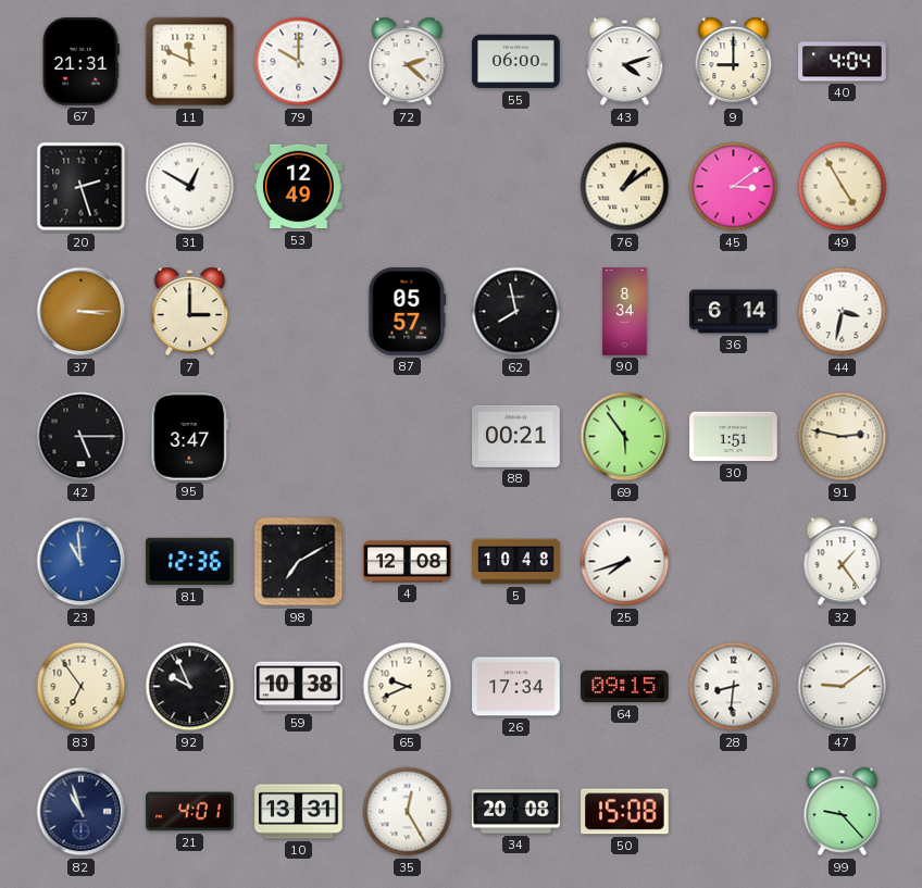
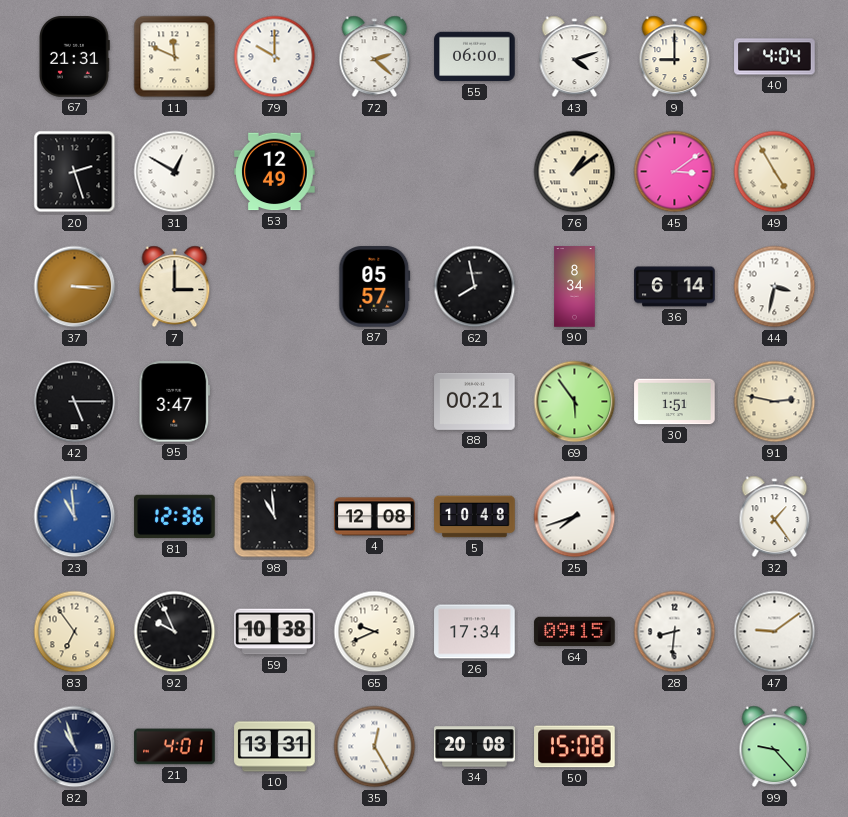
98: 7:10 -> 10:59 (275, 517)
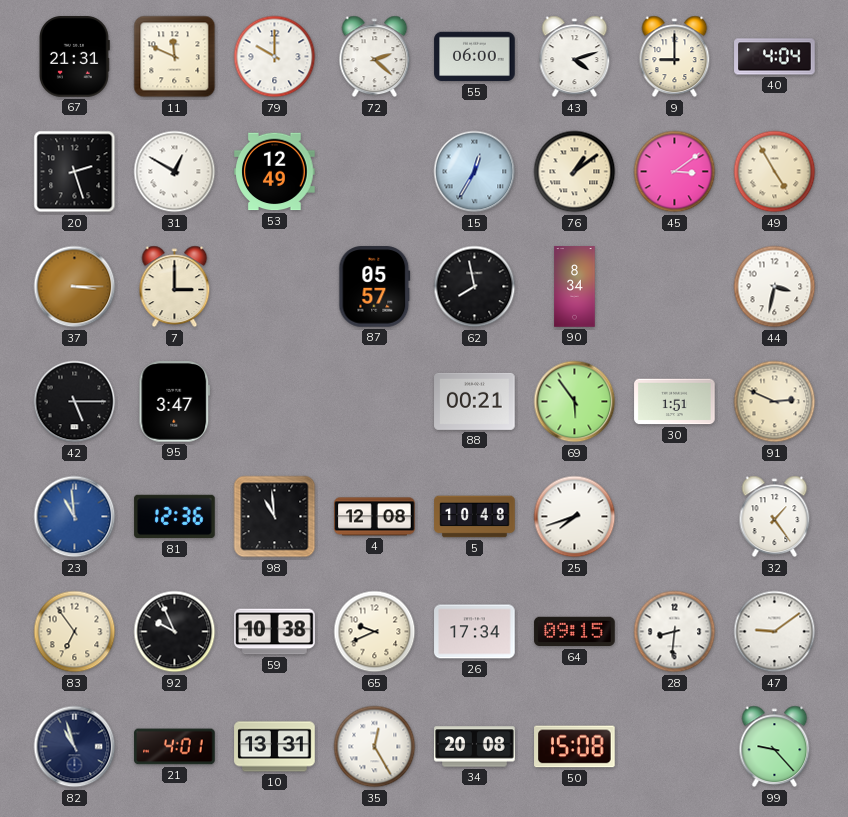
15: none -> 12:35 (475, 172)
36: 6:14 -> none (675, 287)
91: 2:47 -> 2:49 (775, 402)
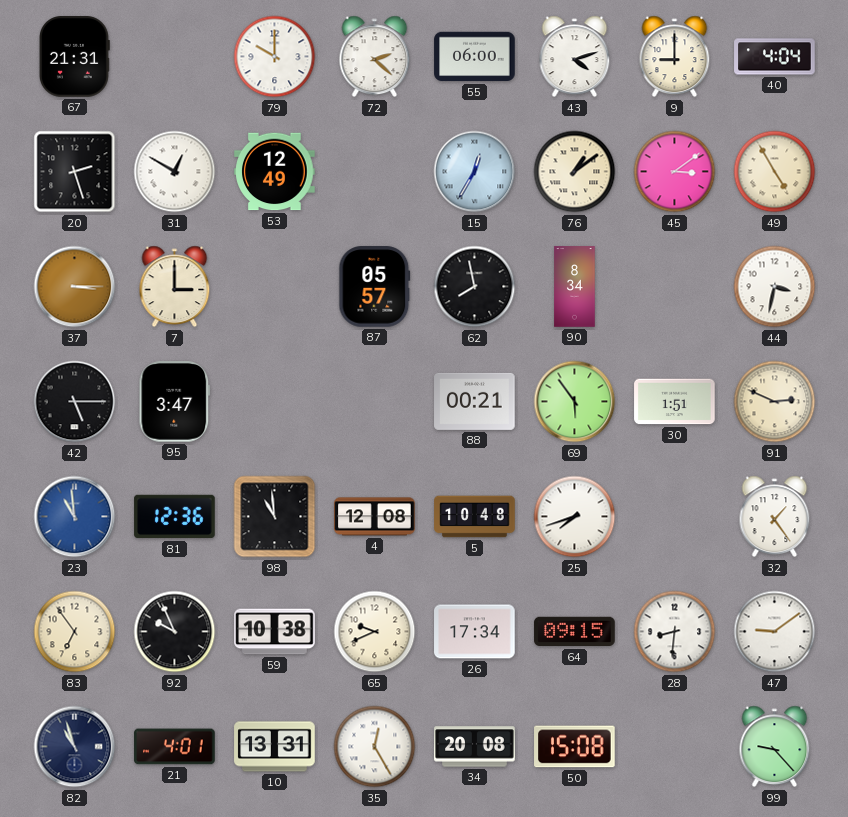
11: 11:49 -> none (175, 57)
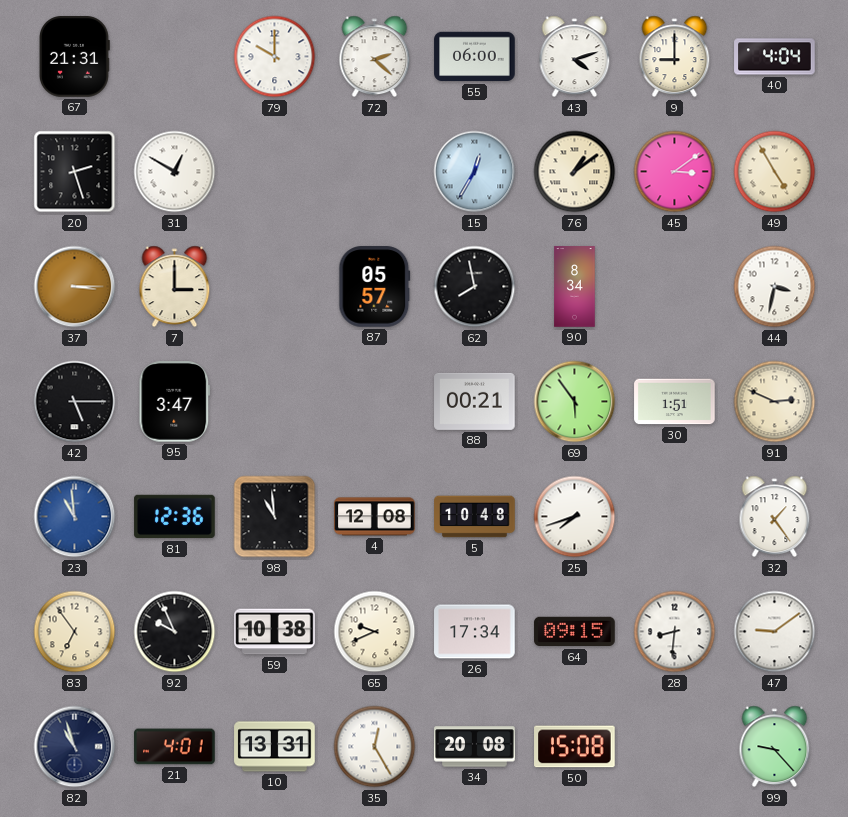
53: 12:49 -> none (275, 172)
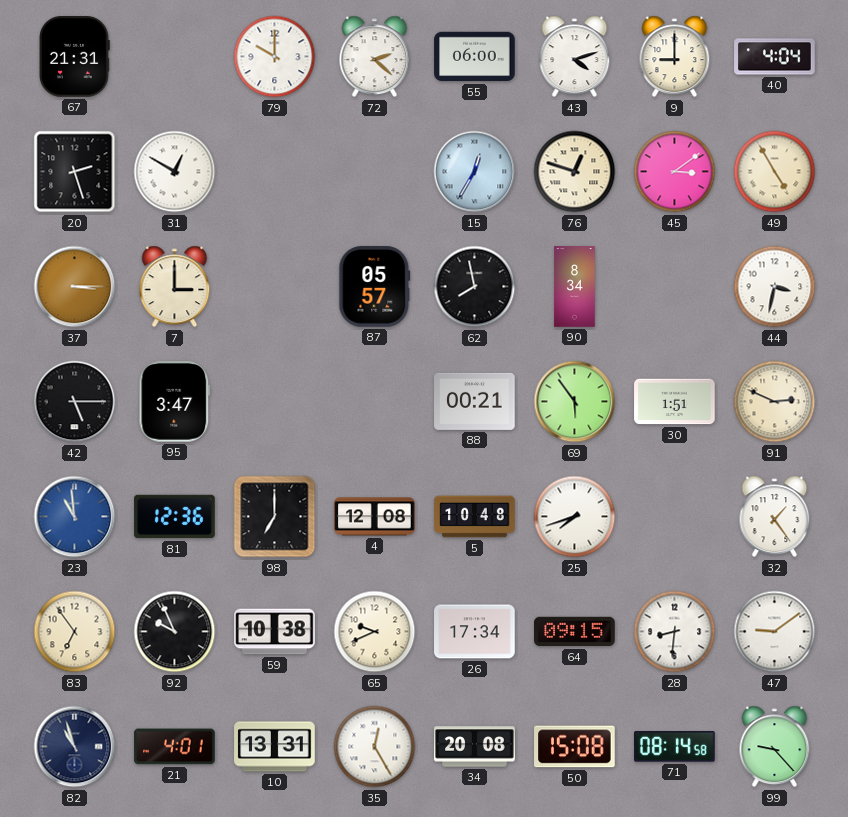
76: 1:09 -> 12:48 (575, 172)
98: 10:59 -> 7:00 (275, 517)
71: none -> 08:14 (675, 747)
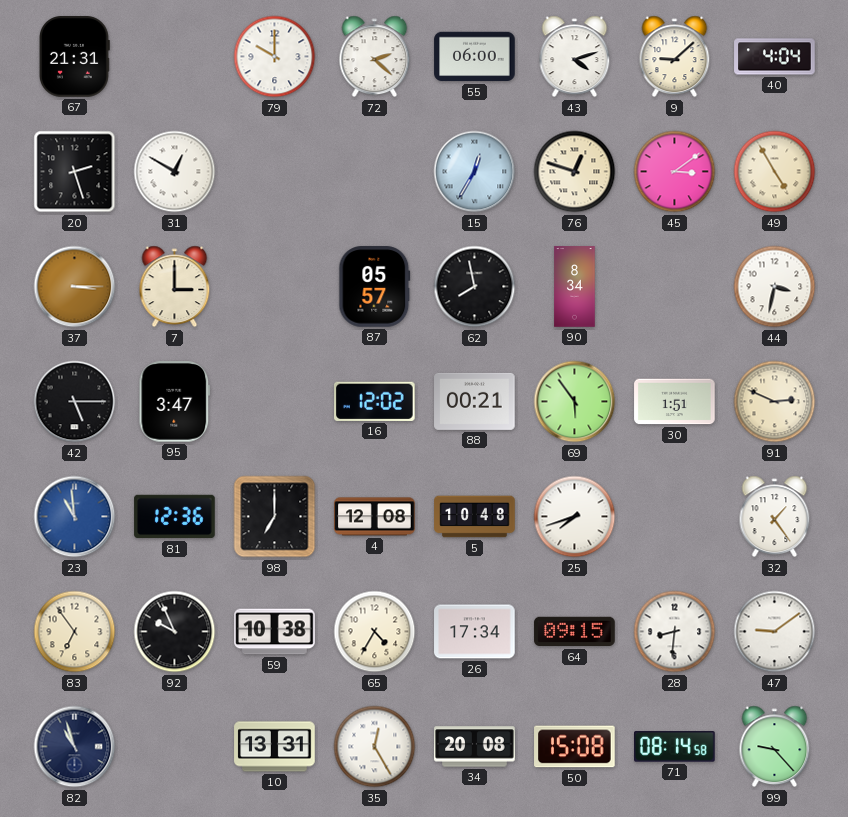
9: 9:00 -> 9:08 (675, 57)
16: none -> 12:02 (375, 401)
65: 9:41 -> 4:35 (375, 632)
21: 4:01 -> none (175, 747)
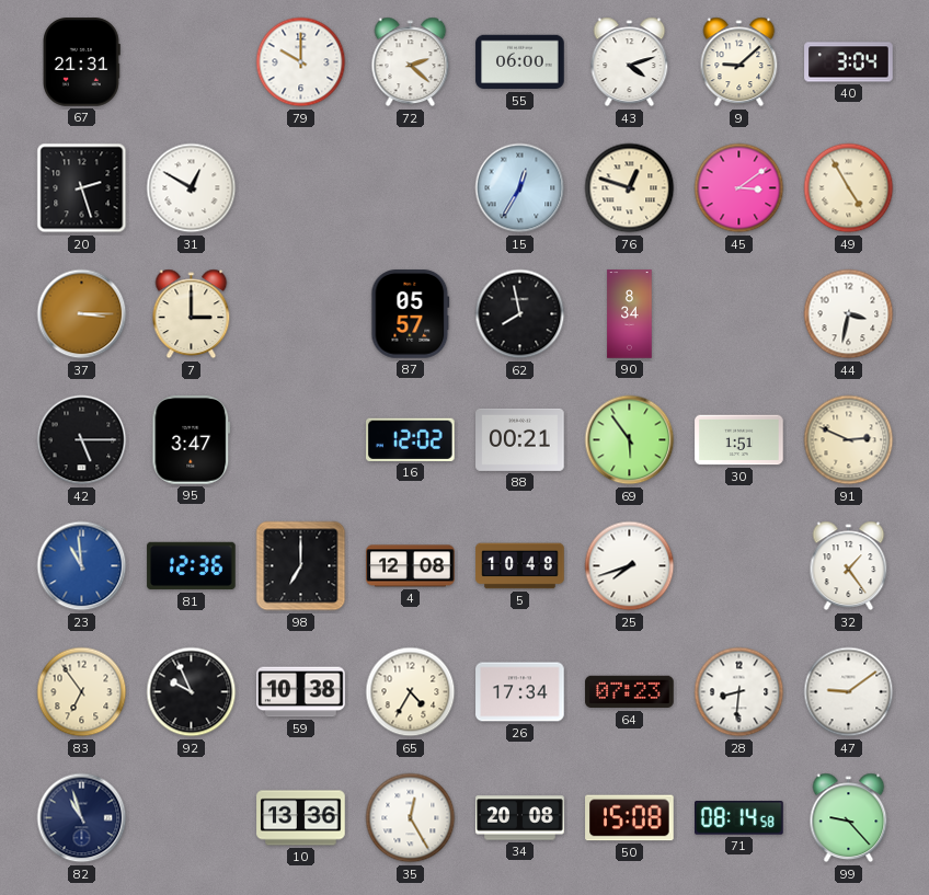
40: 4:04 -> 3:04 (849, 62)
64: 09:15 -> 07:23 (630, 692)
10: 13:31 -> 13:36 (301, 818)
